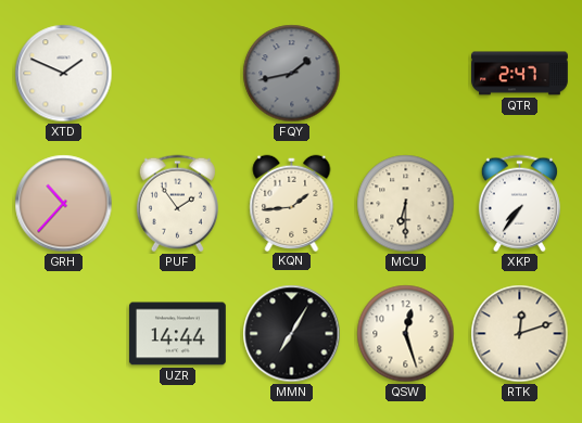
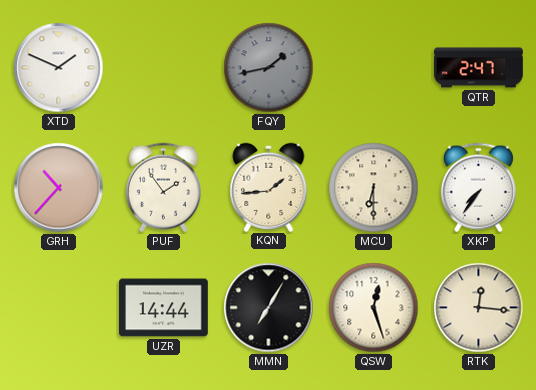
RTK: 12:12 -> 12:16 (479, 308)
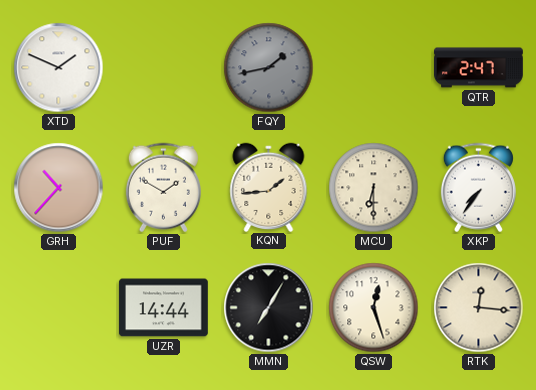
PUF: 1:54 -> 1:50 (163, 188)
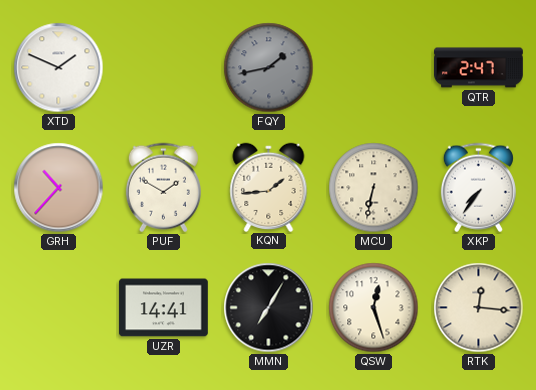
MCU: 6:30 -> 6:32 (374, 188)
UZR: 14:44 -> 14:41 (163, 308)
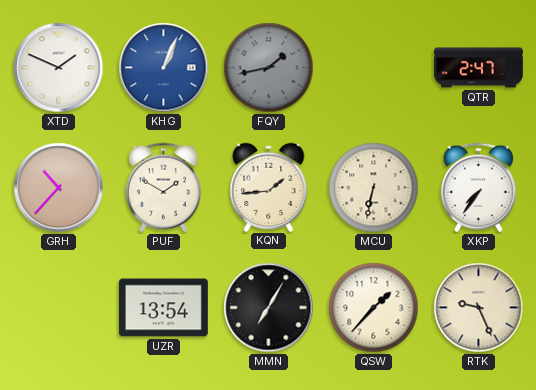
KHG: none -> 1:04 (164, 68)
UZR: 14:41 -> 13:54 (163, 308)
QSW: 12:27 -> 1:37 (374, 308)
RTK: 12:16 -> 9:26 (479, 308)
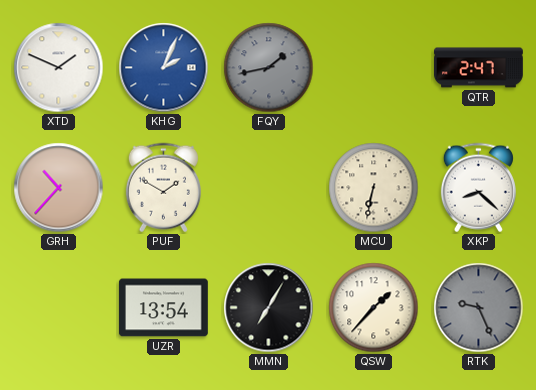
KHG: 1:04 -> 2:04 (164, 68)
KQN: 1:44 -> none (269, 187)
XKP: 7:36 -> 8:22 (478, 188)
RTK dial: cream -> grey (479, 308)
